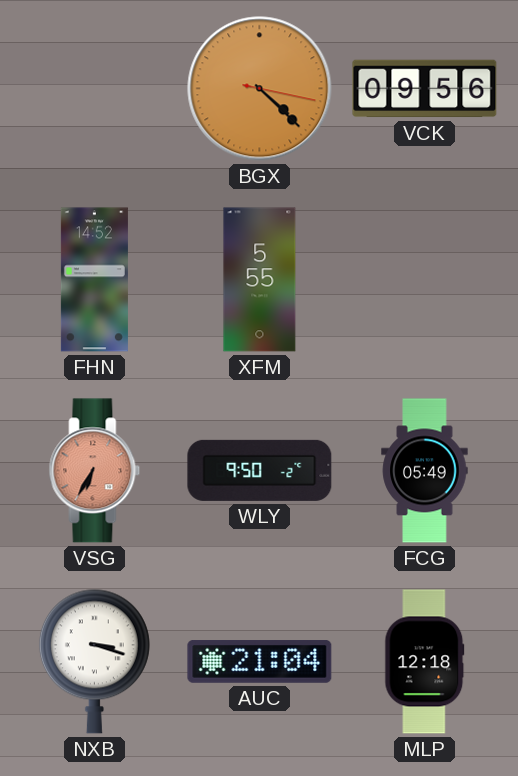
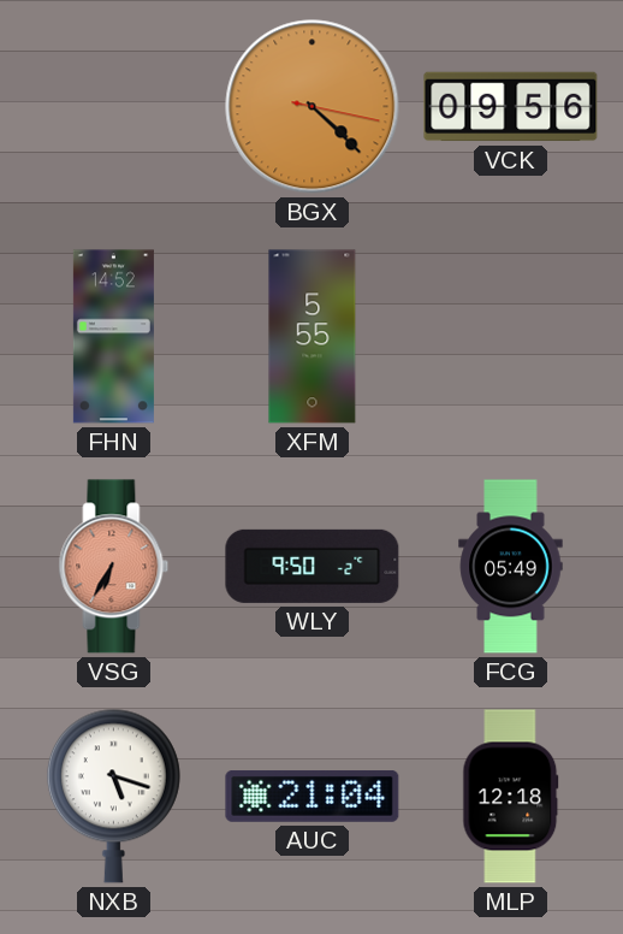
NXB: 3:18 -> 5:18 (113, 796)
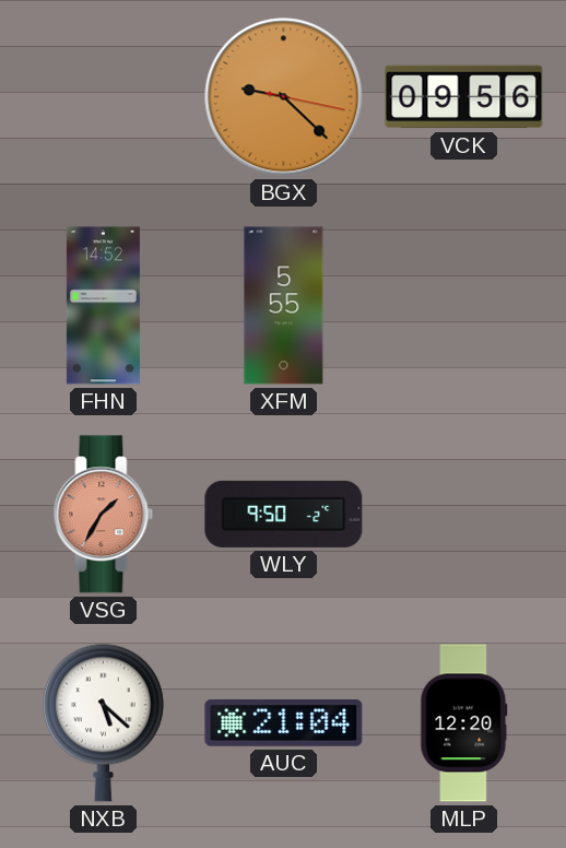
BGX: 4:22 -> 9:22 (284, 97)
VSG: 6:35 -> 1:35 (104, 515)
FCG: 05:49 -> none (511, 567)
NXB: 5:18 -> 5:22 (103, 722)
MLP: 12:18 -> 12:20 (464, 723)
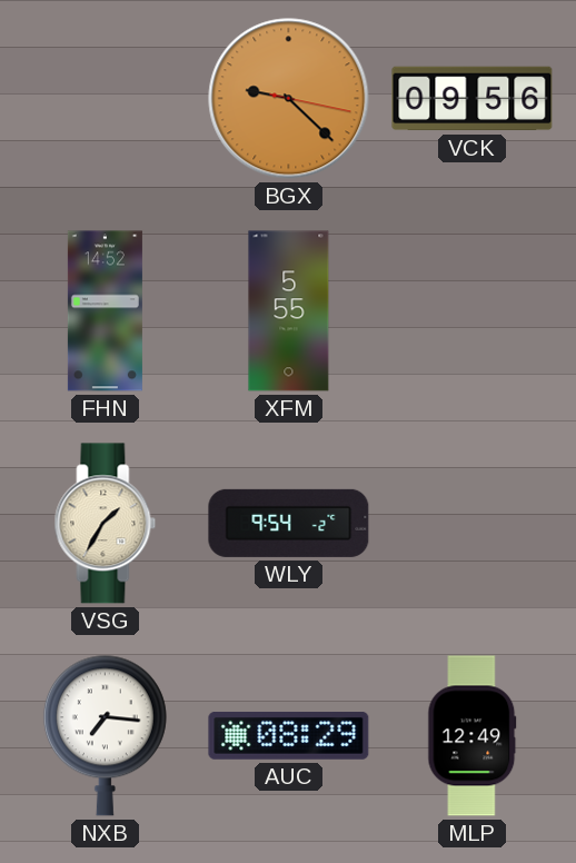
VSG dial: salmon -> cream (106, 524)
WLY: 9:50 -> 9:54 (289, 523)
NXB: 5:22 -> 7:16 (105, 735)
AUC: 21:04 -> 08:29 (289, 736)
MLP: 12:20 -> 12:49 (473, 736)
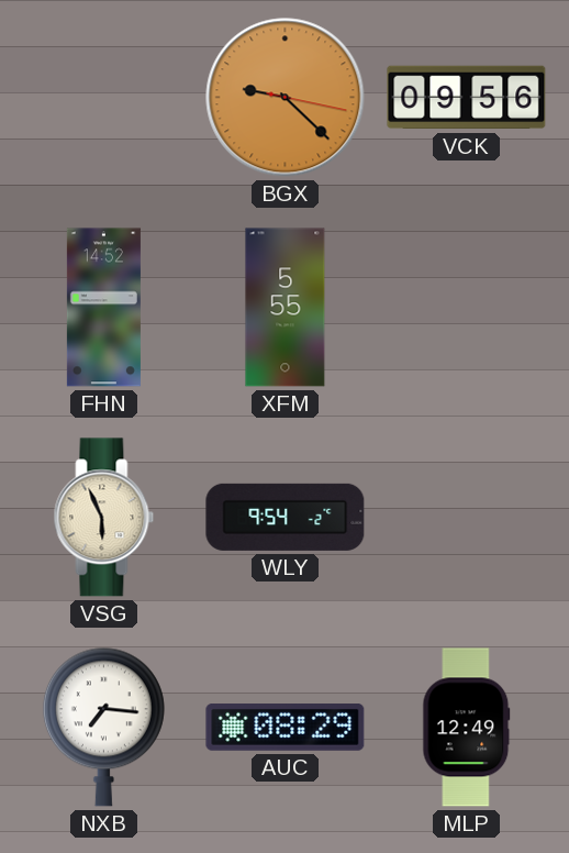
VSG: 1:35 -> 5:56 (104, 518)
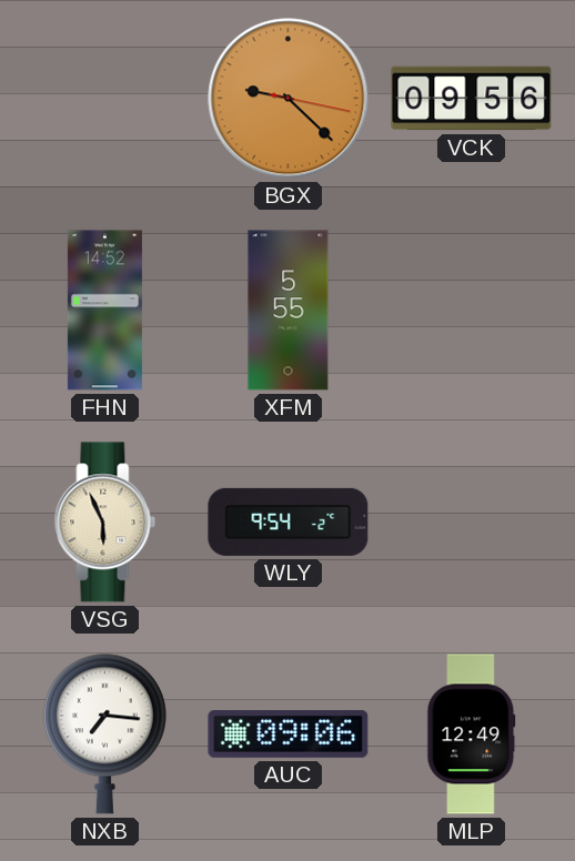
AUC: 08:29 -> 09:06 (289, 735)
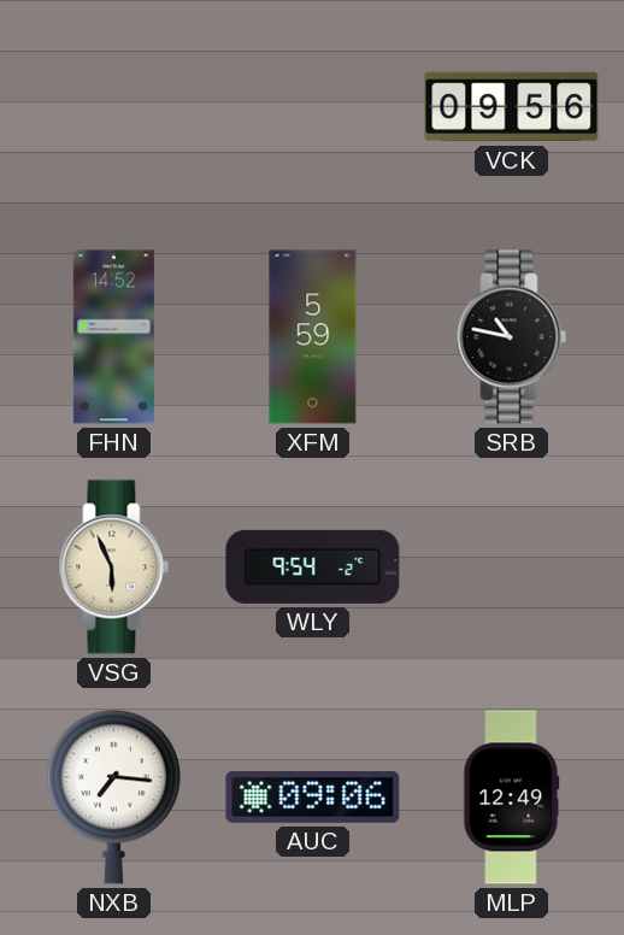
BGX: 9:22 -> none (289, 99)
XFM: 5:55 -> 5:59 (313, 337)
SRB: none -> 10:47 (512, 337)
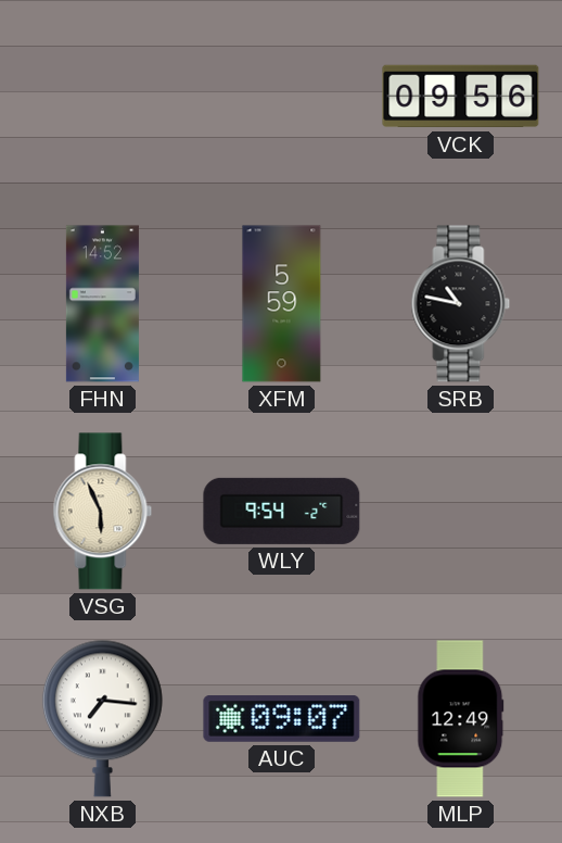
AUC: 09:06 -> 09:07 (282, 719)
